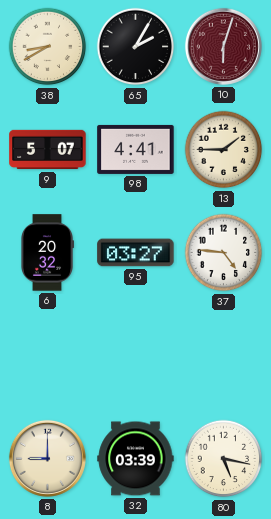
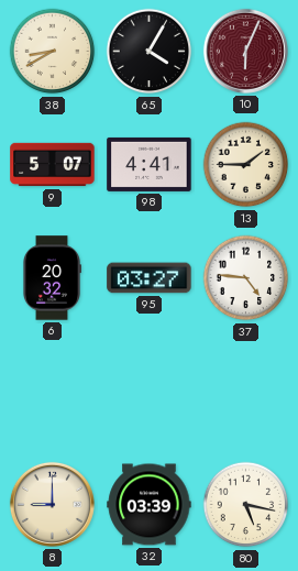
65: 2:05 -> 4:05 (150, 52)
10: 6:03 -> 6:04 (245, 51)
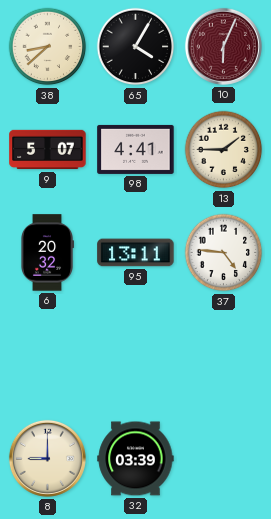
38: 8:40 -> 8:38 (48, 47)
95: 03:27 -> 13:11 (136, 253)
80: 5:17 -> none (246, 505)
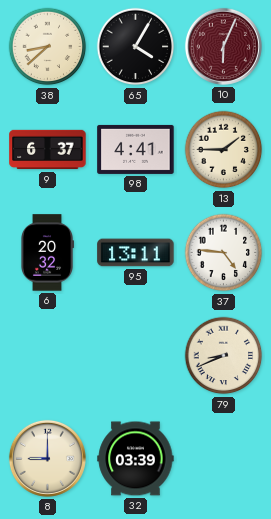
9: 5:07 -> 6:37 (48, 150)
79: none -> 8:41 (224, 356)
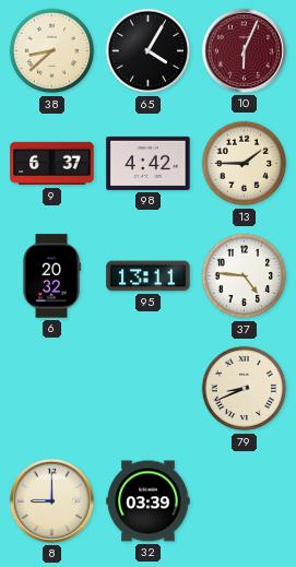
98: 4:41 -> 4:42 (149, 163)
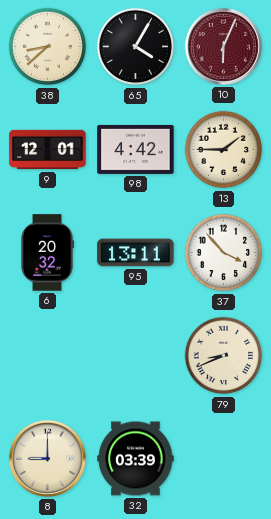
9: 6:37 -> 12:01 (48, 150)
37: 4:46 -> 3:53 (224, 253)
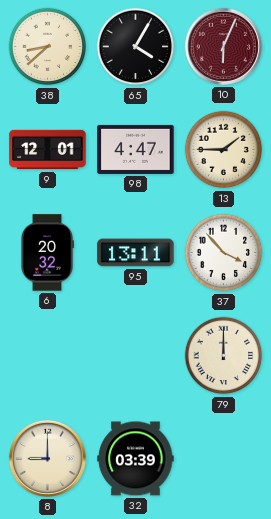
98: 4:42 -> 4:47 (136, 149)
79: 8:41 -> 12:00 (224, 356)
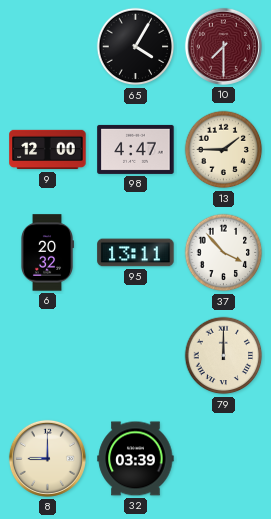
38: 8:38 -> none (48, 47)
10: 6:04 -> 7:30 (223, 46)
9: 12:01 -> 12:00 (48, 150)
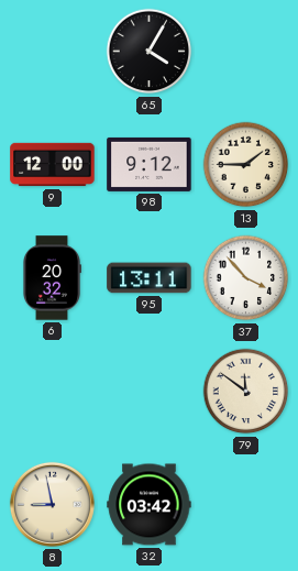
10: 7:30 -> none (223, 46)
98: 4:47 -> 9:12 (150, 164)
79: 12:00 -> 11:51 (246, 392)
8: 9:00 -> 8:58 (52, 504)
32: 03:39 -> 03:42 (150, 505)
